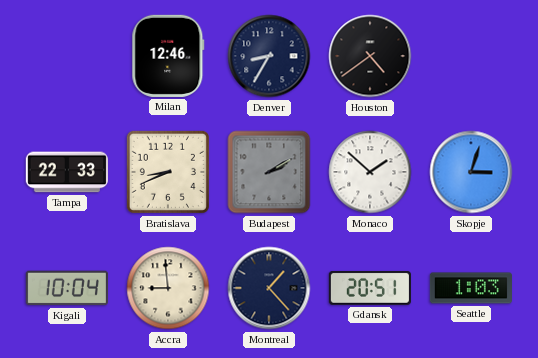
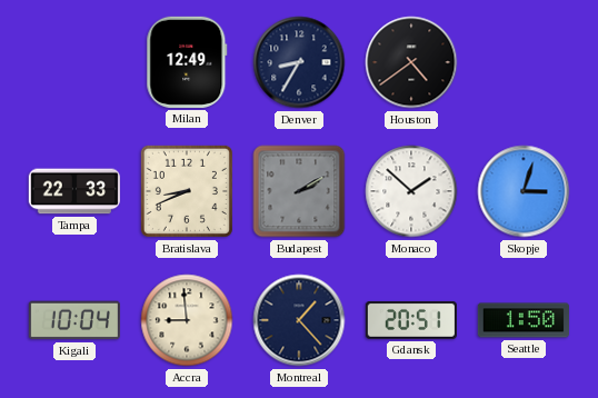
Milan: 12:46 -> 12:49 (187, 62)
Seattle: 1:03 -> 1:50 (524, 320)
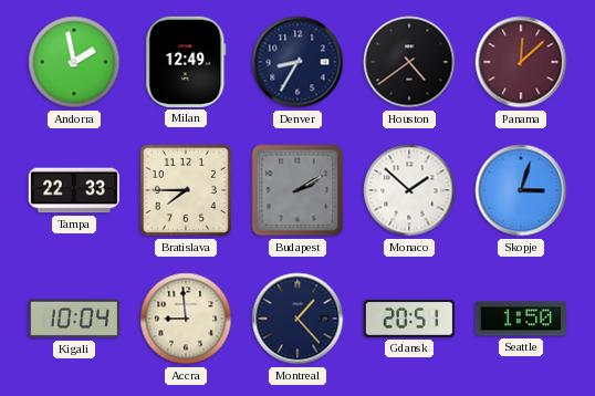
Andorra: none -> 1:58 (74, 62)
Panama: none -> 12:08 (521, 62)
Bratislava: 8:41 -> 7:45 (186, 190)
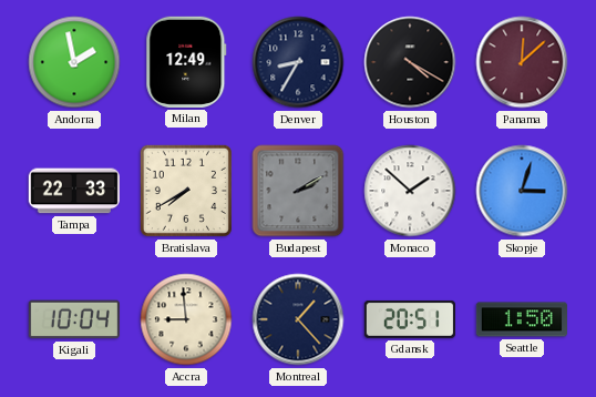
Houston: 4:39 -> 4:20 (410, 62)
Bratislava: 7:45 -> 7:40 (186, 191)
